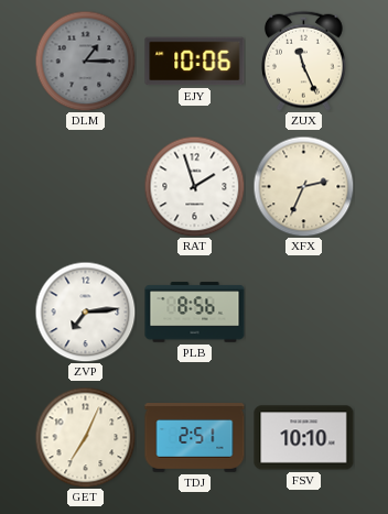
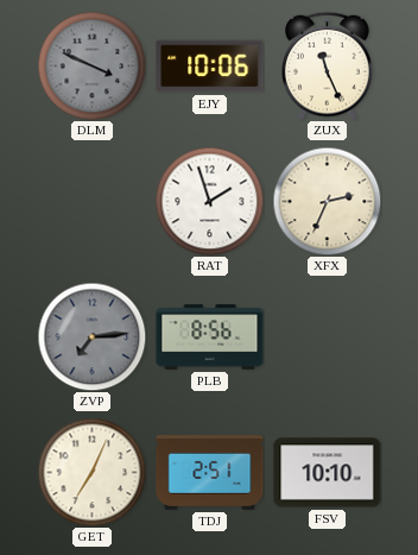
DLM: 1:15 -> 3:49 (91, 65)
ZVP dial: white -> grey (91, 336)
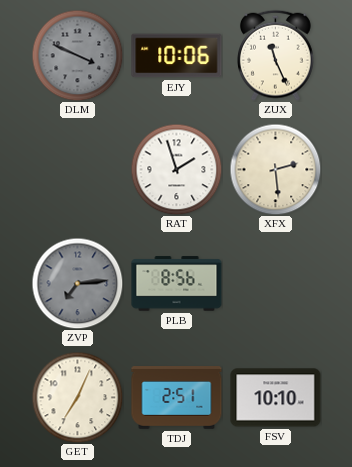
XFX: 2:34 -> 2:29 (275, 169)
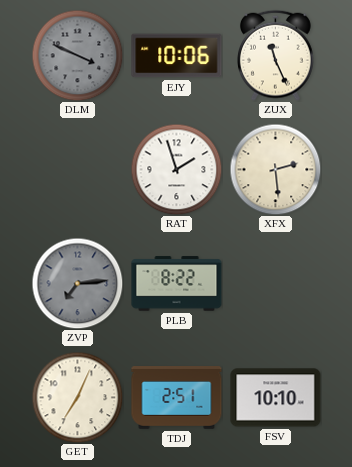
PLB: 8:56 -> 8:22 (177, 284)
